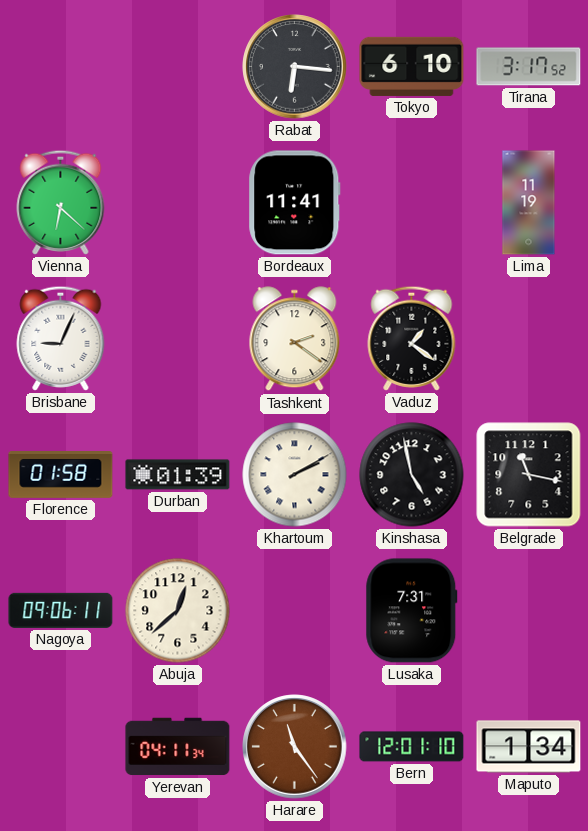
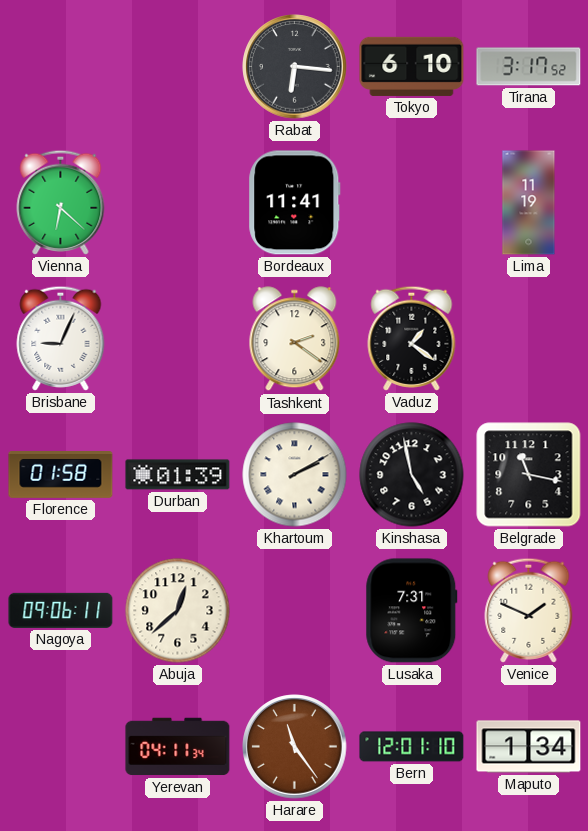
Venice: none -> 1:49 (529, 610)
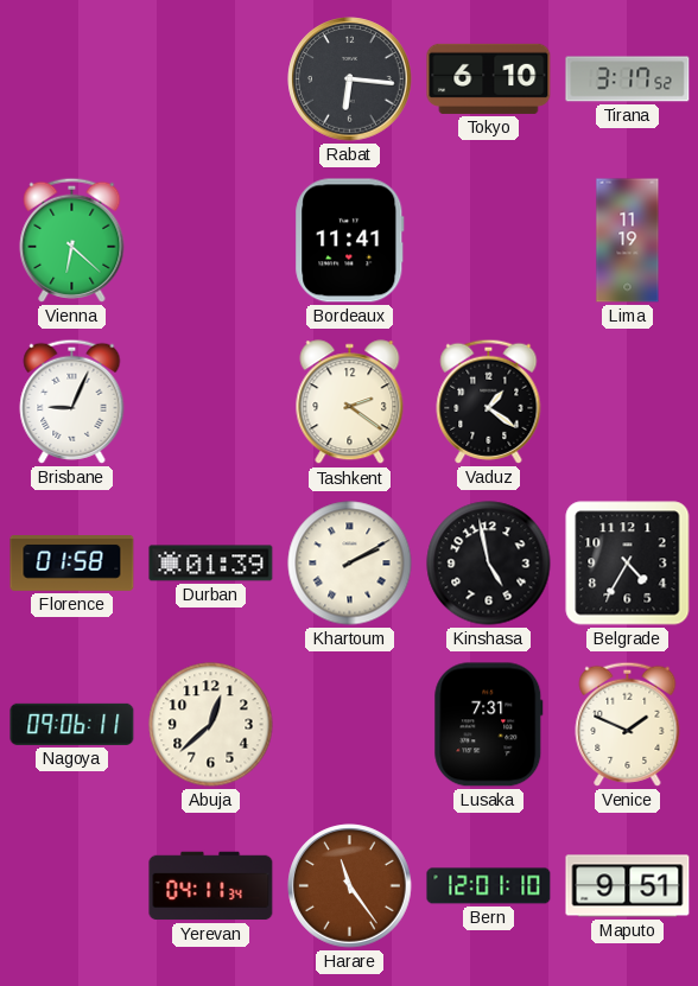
Belgrade: 11:17 -> 4:35 (628, 564)
Maputo: 1:34 -> 9:51 (628, 886)
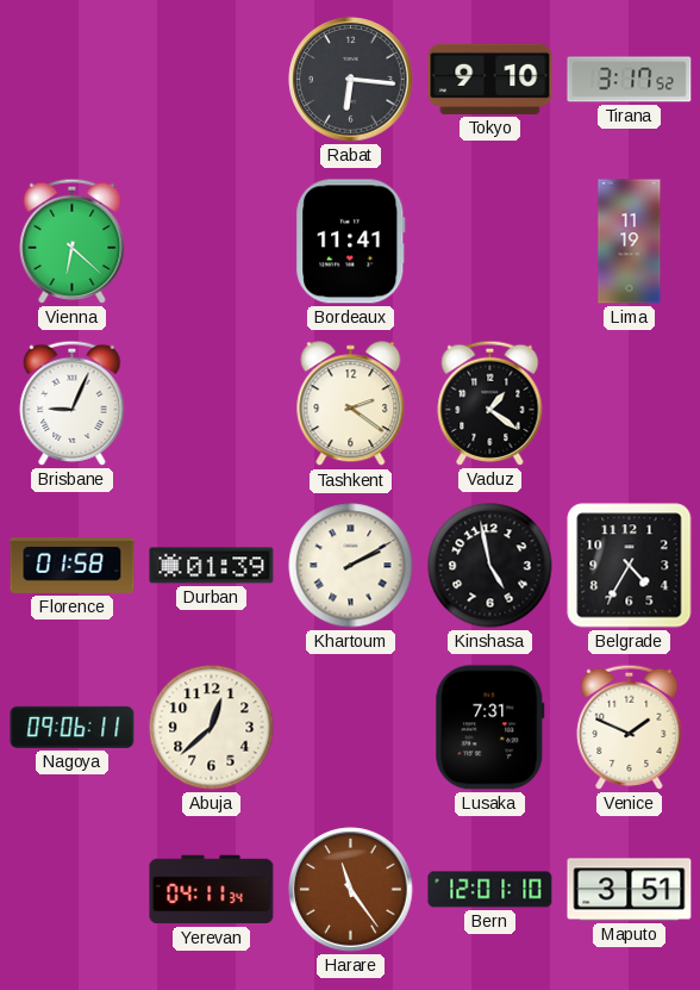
Tokyo: 6:10 -> 9:10 (490, 79)
Maputo: 9:51 -> 3:51 (630, 890)
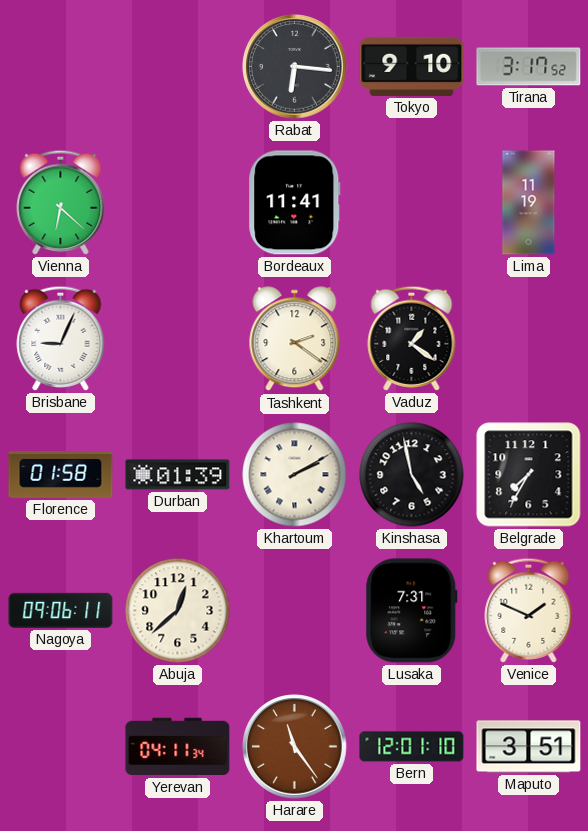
Belgrade: 4:35 -> 7:35 (529, 475)
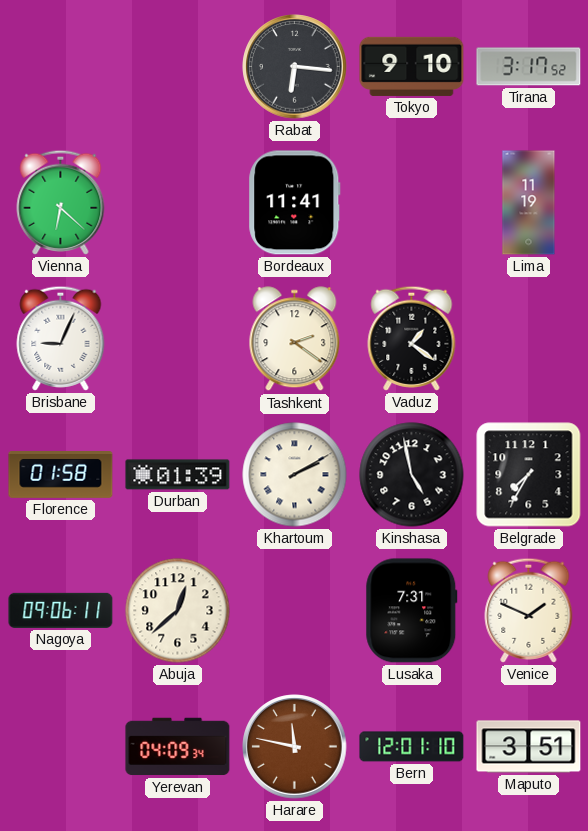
Yerevan: 04:11 -> 04:09 (178, 747)
Harare: 11:24 -> 11:47 (295, 747)
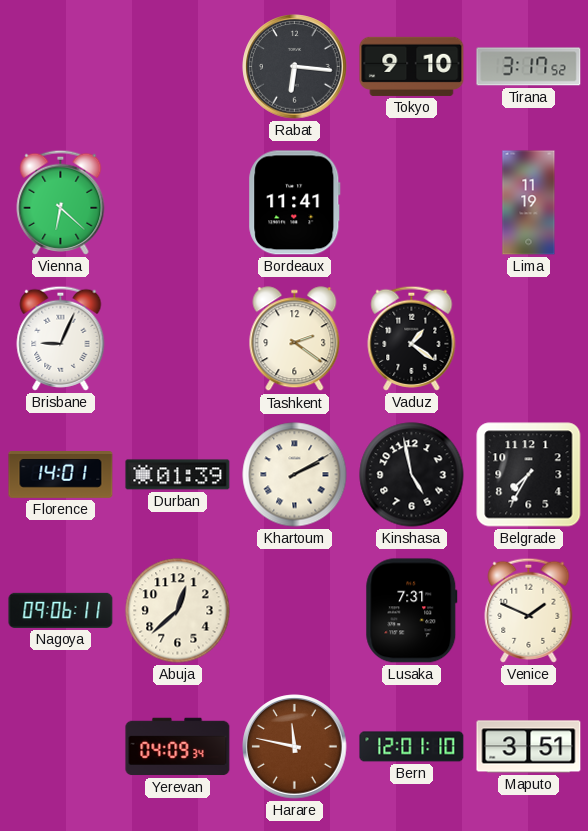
Florence: 01:58 -> 14:01 (61, 475)
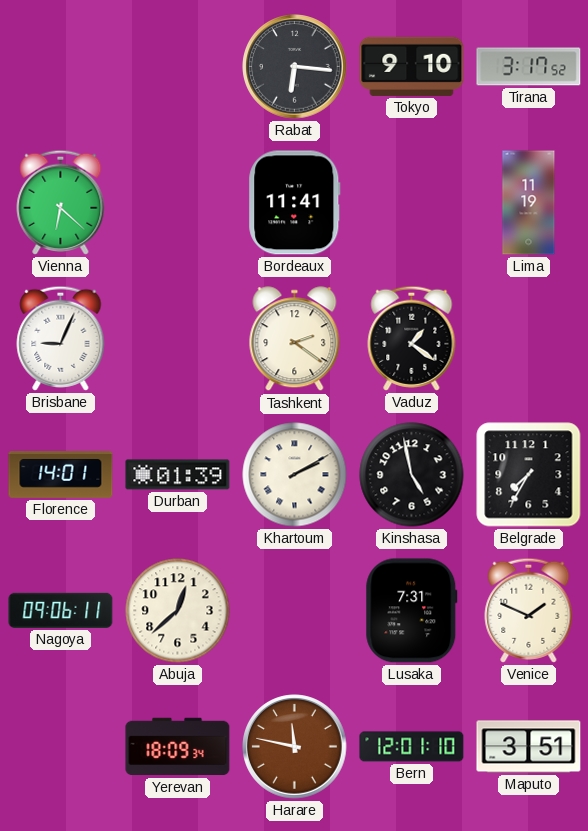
Yerevan: 04:09 -> 18:09 (178, 747)
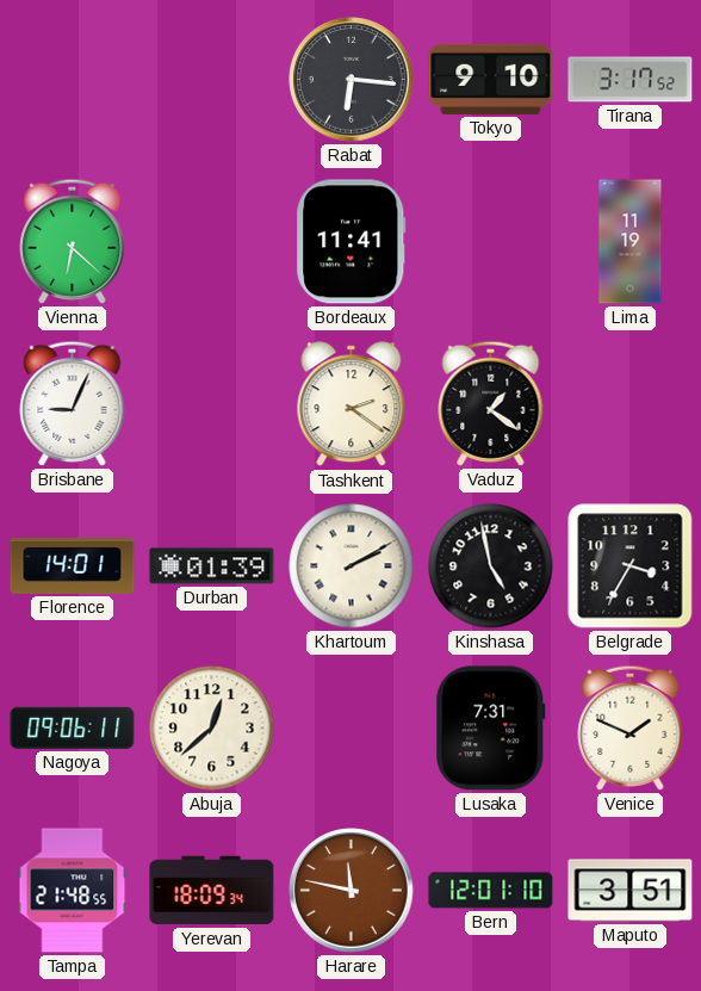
Belgrade: 7:35 -> 3:35 (631, 566)
Tampa: none -> 21:48 (73, 891)
